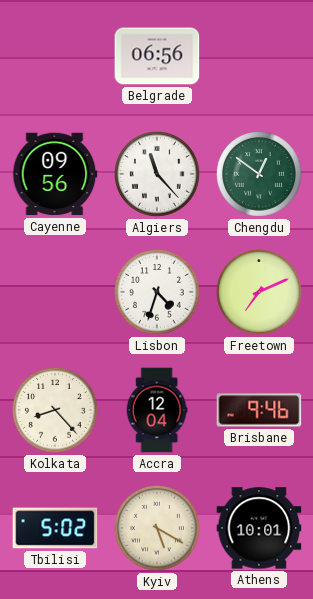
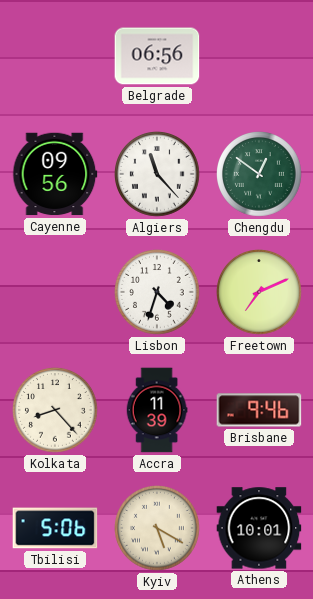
Accra: 12:04 -> 11:39 (157, 410)
Tbilisi: 5:02 -> 5:06 (55, 528)
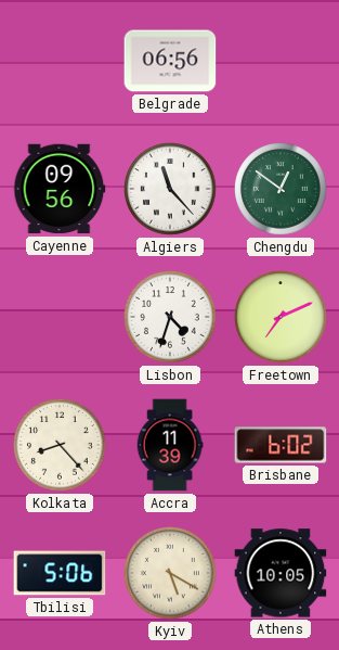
Brisbane: 9:46 -> 6:02 (281, 445)
Athens: 10:01 -> 10:05 (281, 573)
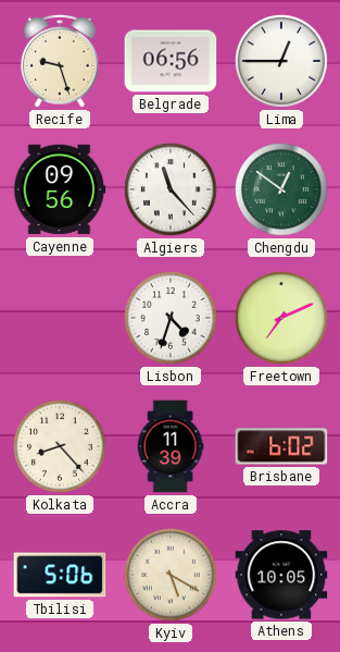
Recife: none -> 9:27 (61, 61)
Lima: none -> 12:45 (281, 61)
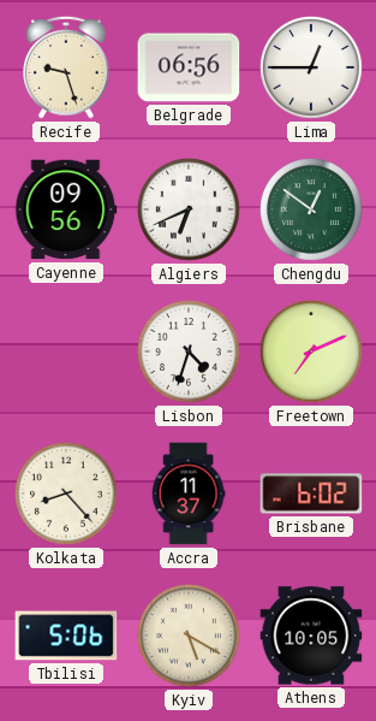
Algiers: 11:23 -> 6:41 (189, 209)
Accra: 11:39 -> 11:37 (189, 494)
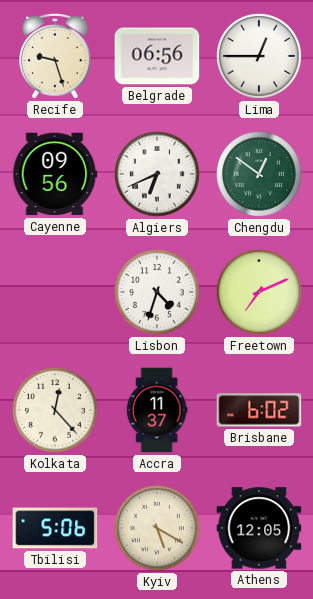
Kolkata: 8:23 -> 12:23 (55, 410)
Athens: 10:05 -> 12:05 (259, 528)
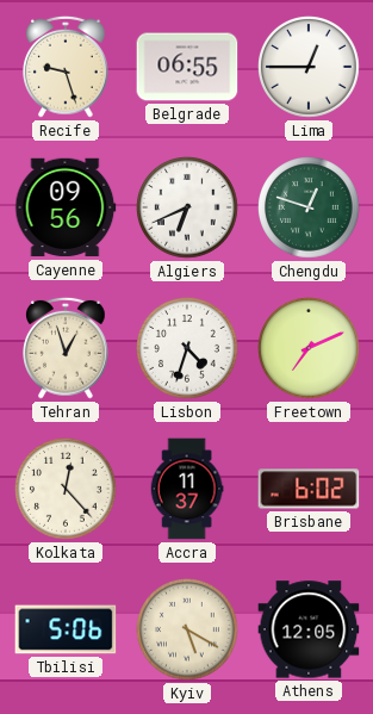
Belgrade: 06:56 -> 06:55 (187, 67)
Chengdu: 12:51 -> 12:48 (309, 207)
Tehran: none -> 12:57 (67, 348)
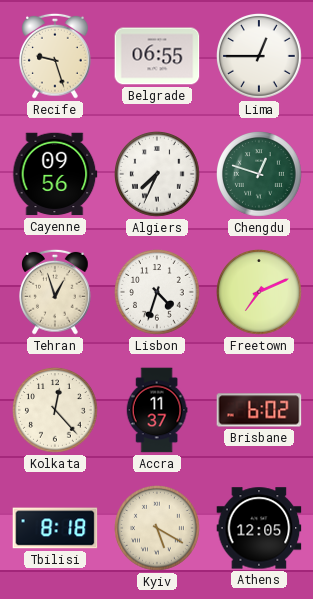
Algiers: 6:41 -> 7:34 (157, 174)
Tbilisi: 5:06 -> 8:18 (55, 528)
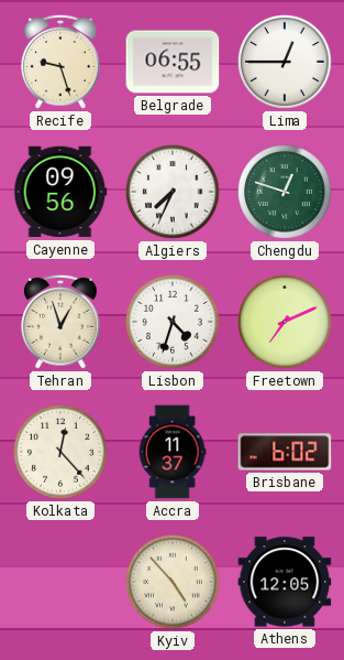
Tbilisi: 8:18 -> none (55, 528)
Kyiv: 5:20 -> 4:53 (173, 582)
